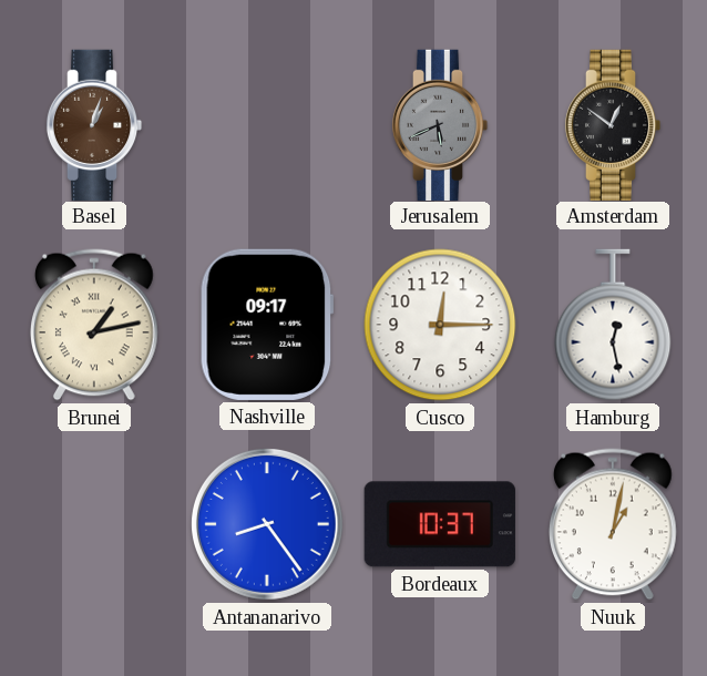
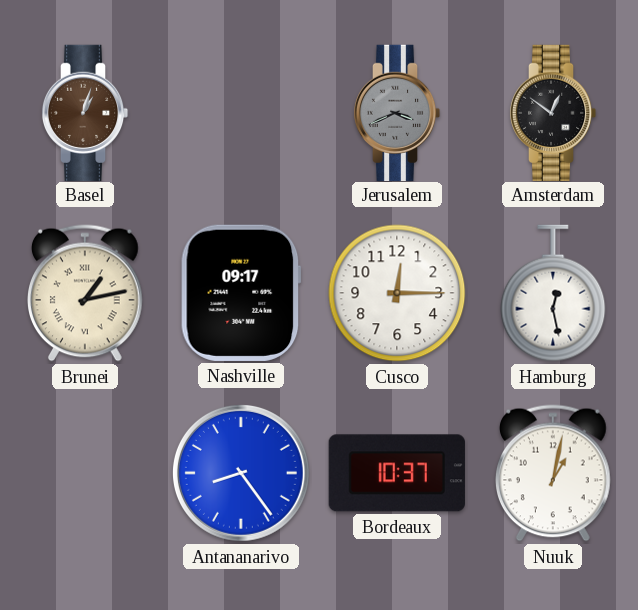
Jerusalem: 5:41 -> 3:41 (397, 112)
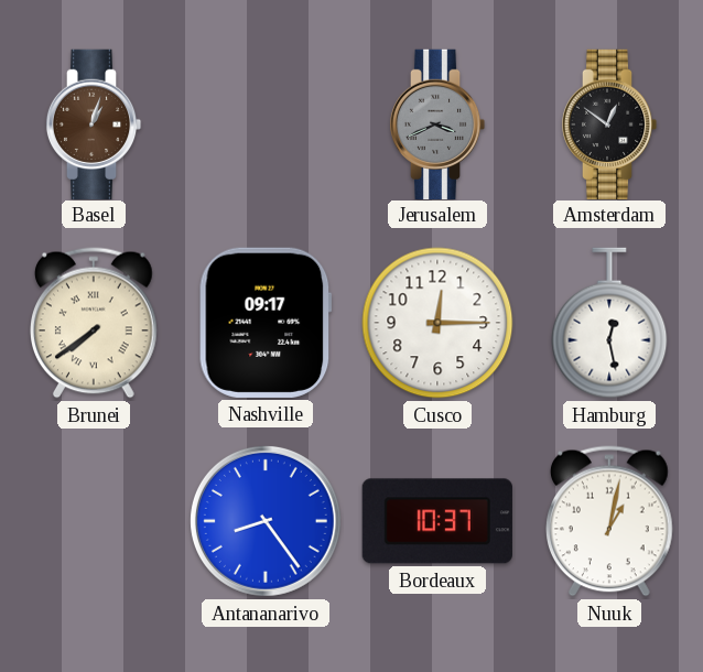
Brunei: 1:13 -> 7:39 (95, 323)
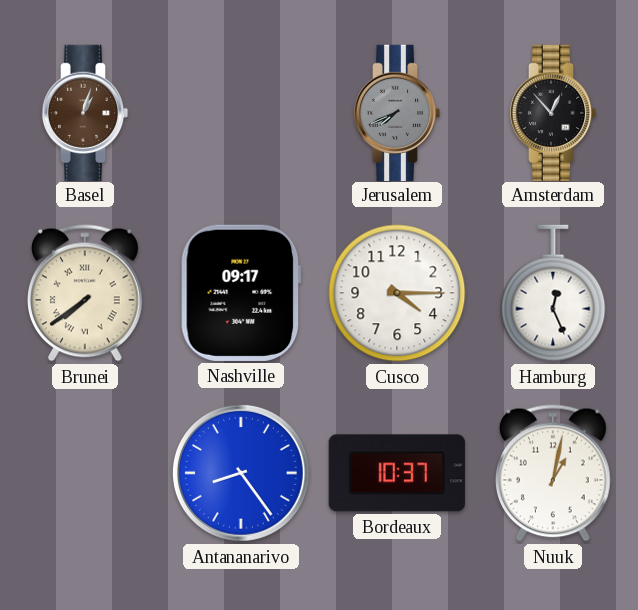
Jerusalem: 3:41 -> 7:41 (397, 112)
Amsterdam: 12:51 -> 12:53 (553, 112)
Cusco: 12:15 -> 4:15 (397, 293)
Hamburg: 12:28 -> 12:26 (553, 293)
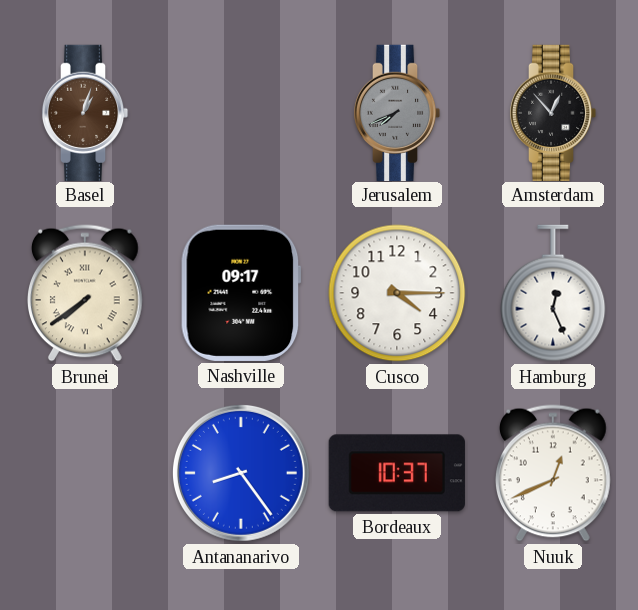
Nuuk: 1:02 -> 12:41 (554, 473)
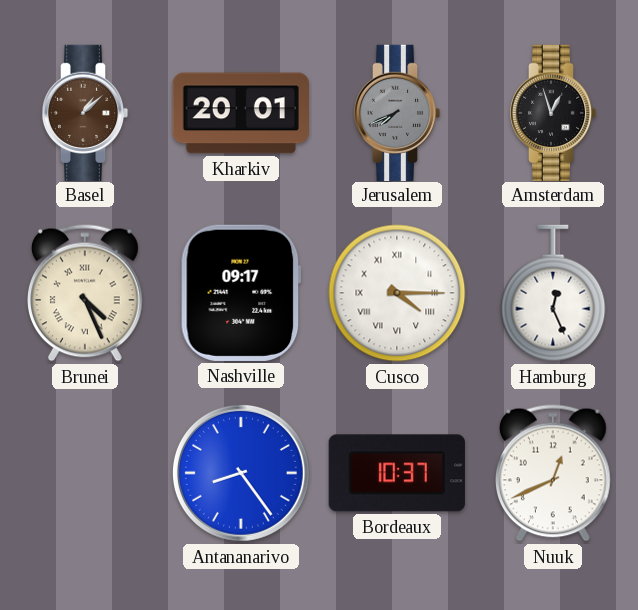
Basel: 1:03 -> 1:08 (85, 112)
Kharkiv: none -> 20:01 (240, 113)
Amsterdam: 12:53 -> 12:57 (553, 112)
Brunei: 7:39 -> 4:26 (86, 293)
Cusco numerals: Arabic -> Roman (397, 293)
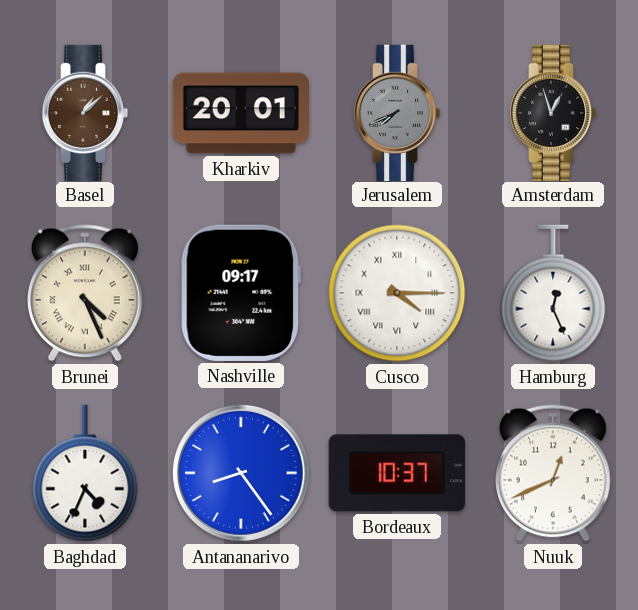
Baghdad: none -> 4:34 (85, 473)
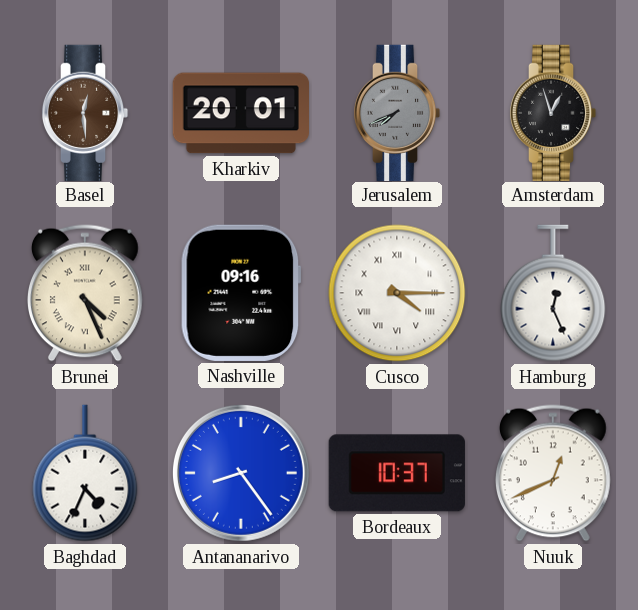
Basel: 1:08 -> 12:29 (85, 112)
Nashville: 09:17 -> 09:16 (241, 293)
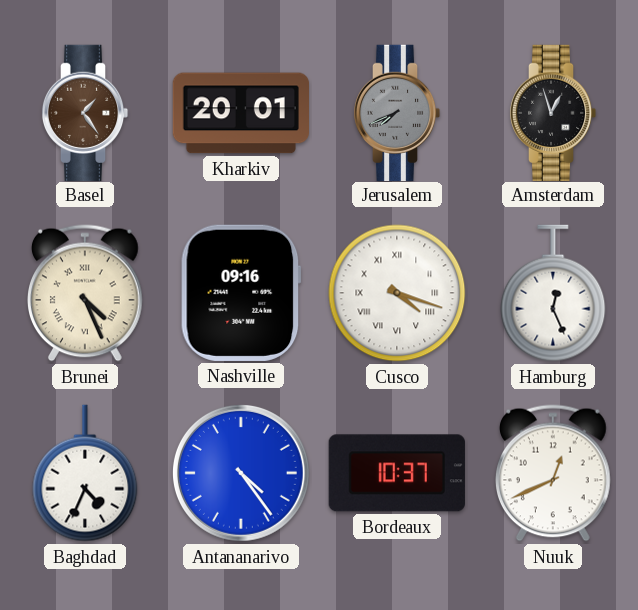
Basel: 12:29 -> 1:24 (85, 112)
Cusco: 4:15 -> 4:18 (397, 293)
Antananarivo: 8:24 -> 4:24 (241, 473)
